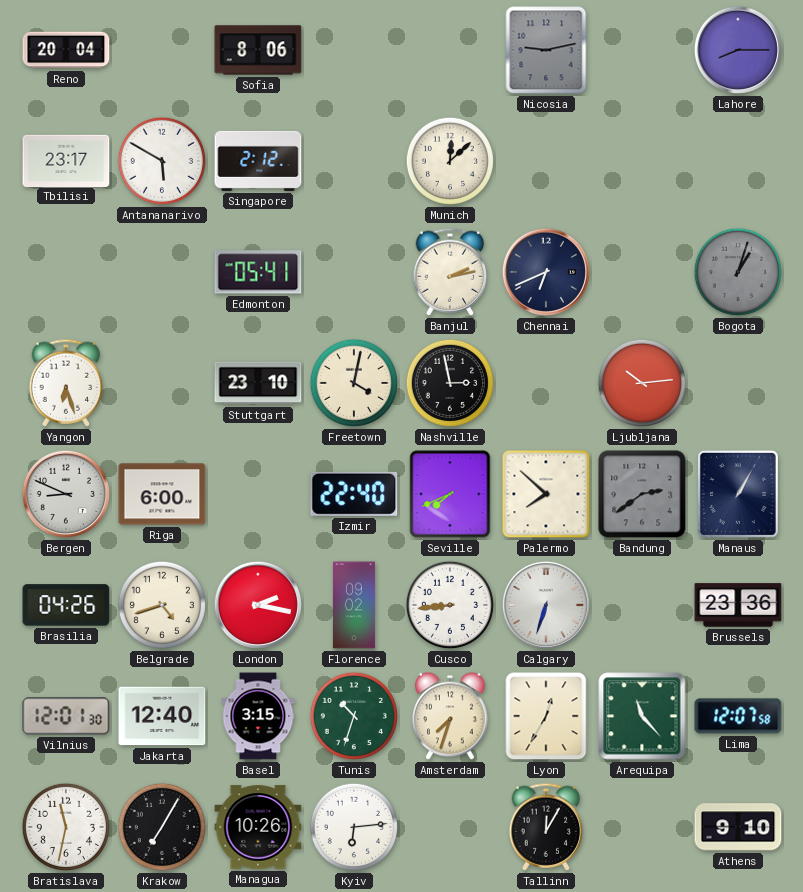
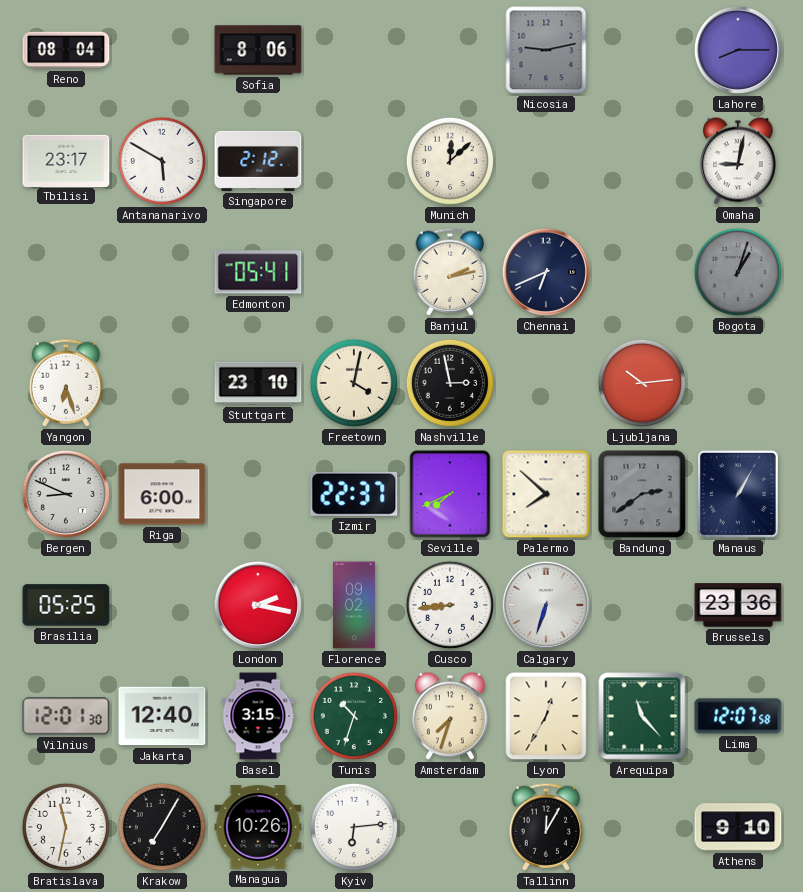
Reno: 20:04 -> 08:04 (66, 50)
Omaha: none -> 9:02 (738, 161)
Izmir: 22:40 -> 22:37 (354, 494)
Brasilia: 04:26 -> 05:25 (66, 605)
Belgrade: 4:42 -> none (162, 605)
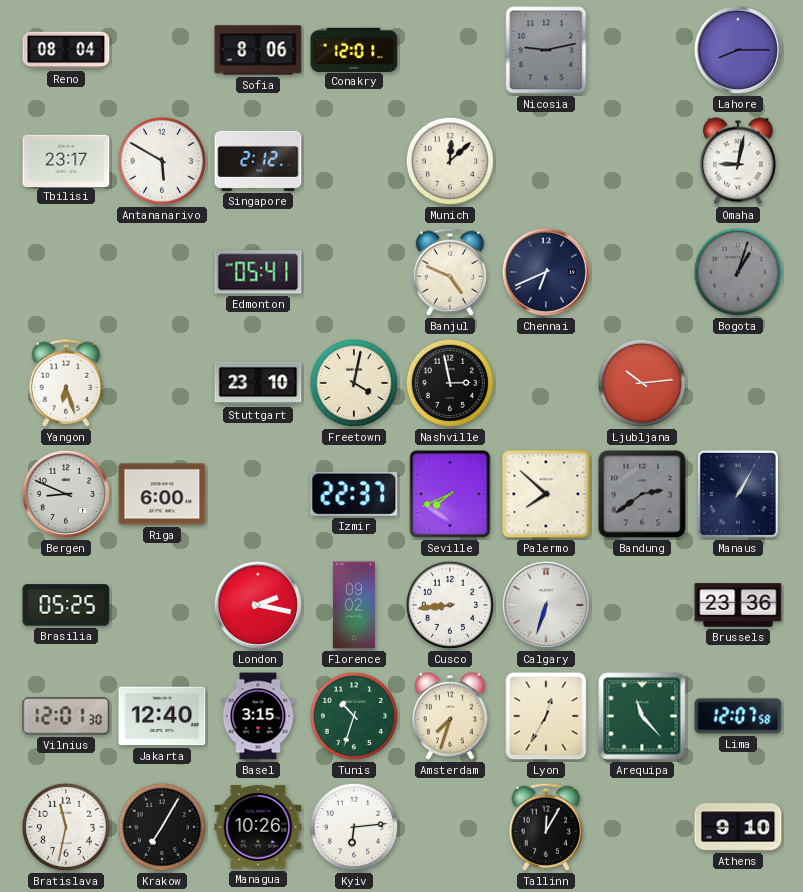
Conakry: none -> 12:01 (354, 49)
Banjul: 2:13 -> 4:49 (450, 272)
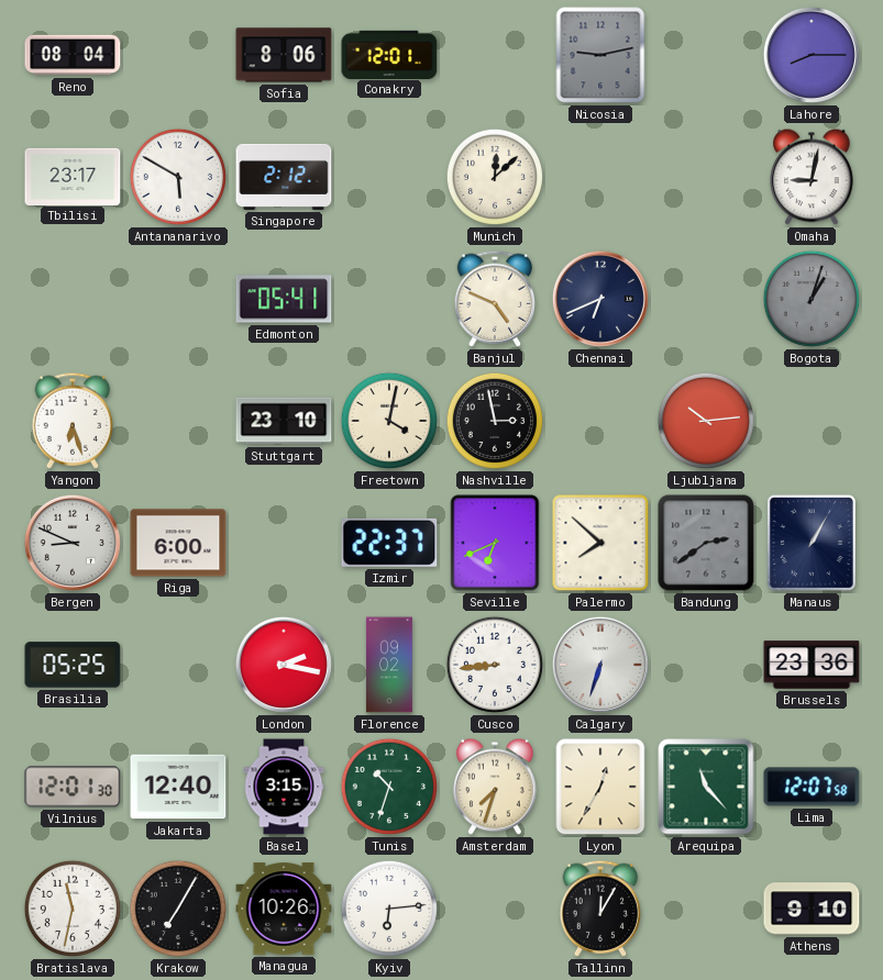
Seville: 7:41 -> 6:41 (495, 543)
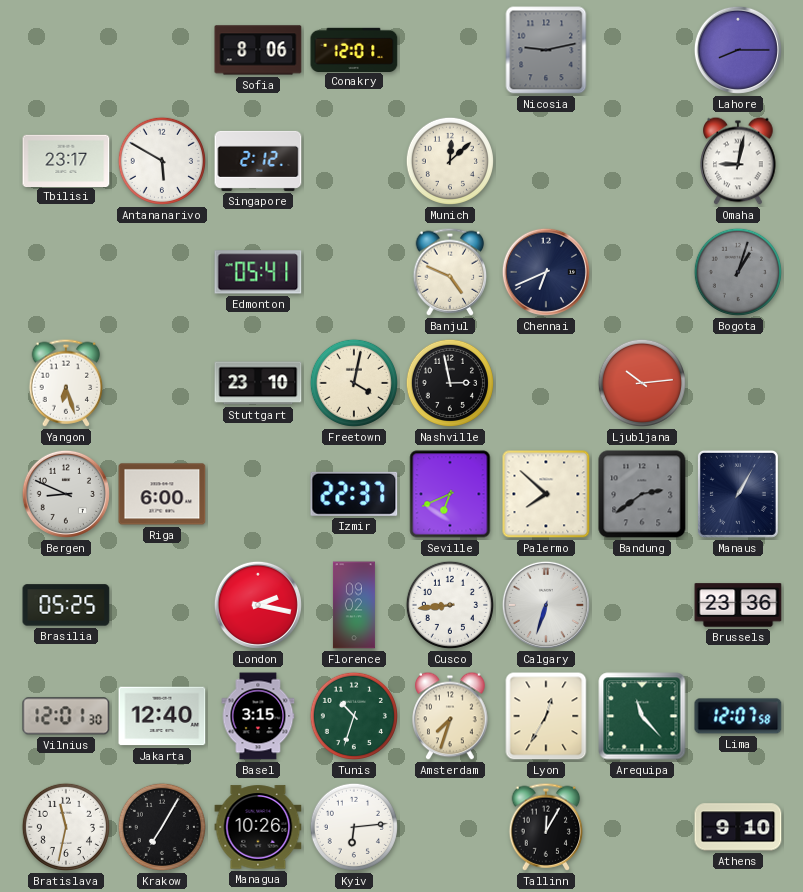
Reno: 08:04 -> none (73, 55)
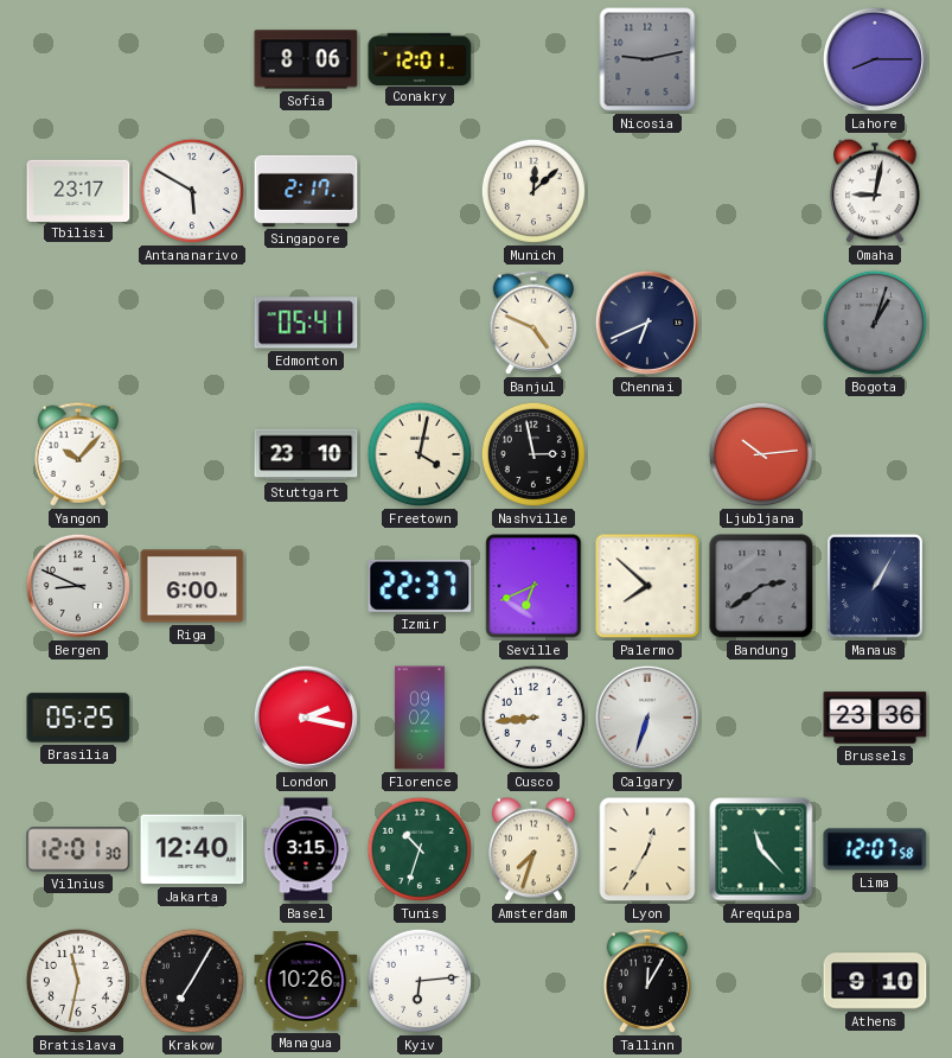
Singapore: 2:12 -> 2:17 (306, 191)
Yangon: 6:27 -> 10:07 (78, 454)
